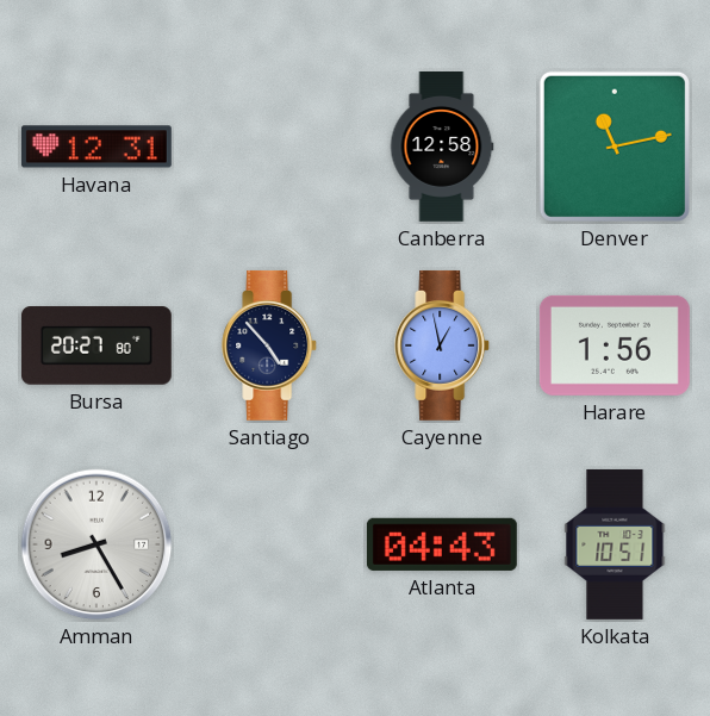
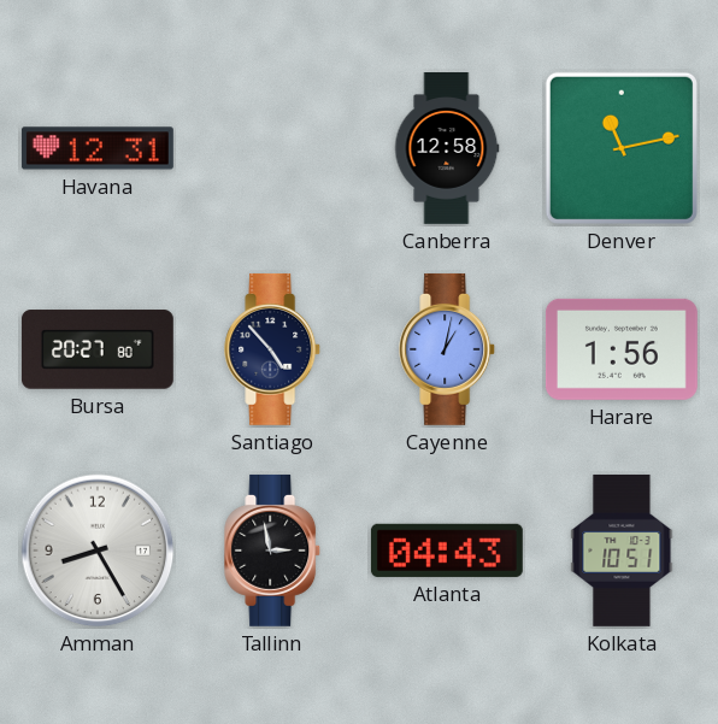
Cayenne: 12:58 -> 1:02 (448, 349)
Tallinn: none -> 2:58 (273, 551)
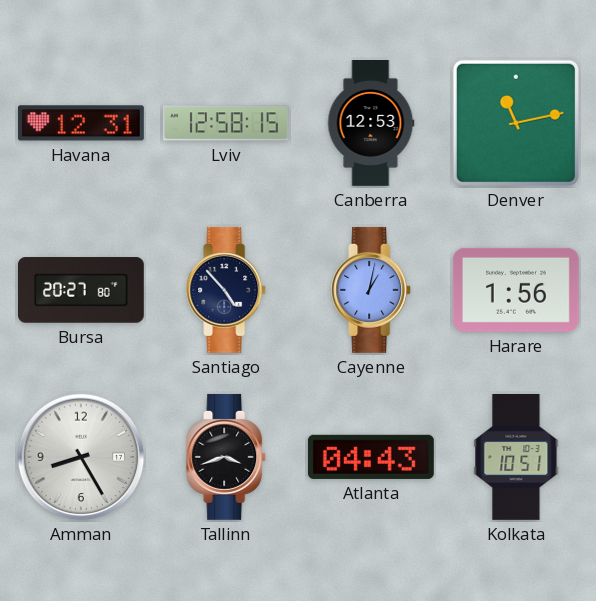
Lviv: none -> 12:58 (226, 123)
Canberra: 12:58 -> 12:53 (371, 124)
Tallinn: 2:58 -> 3:42 (227, 457)
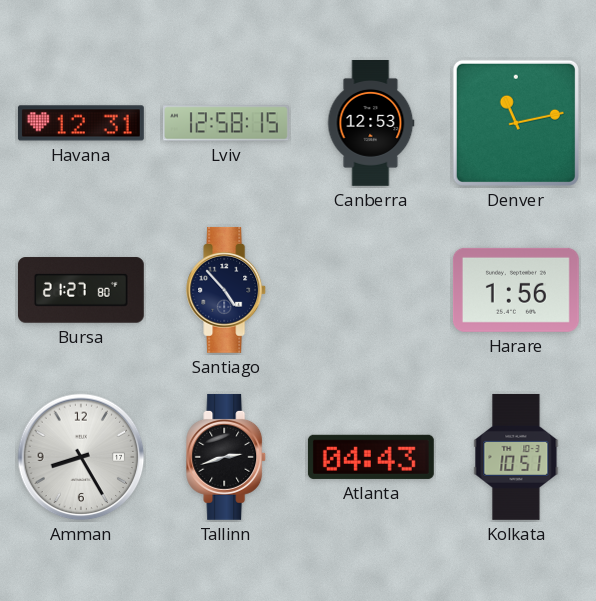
Bursa: 20:27 -> 21:27 (81, 290)
Cayenne: 1:02 -> none (372, 290)
Tallinn: 3:42 -> 2:42 (227, 457)
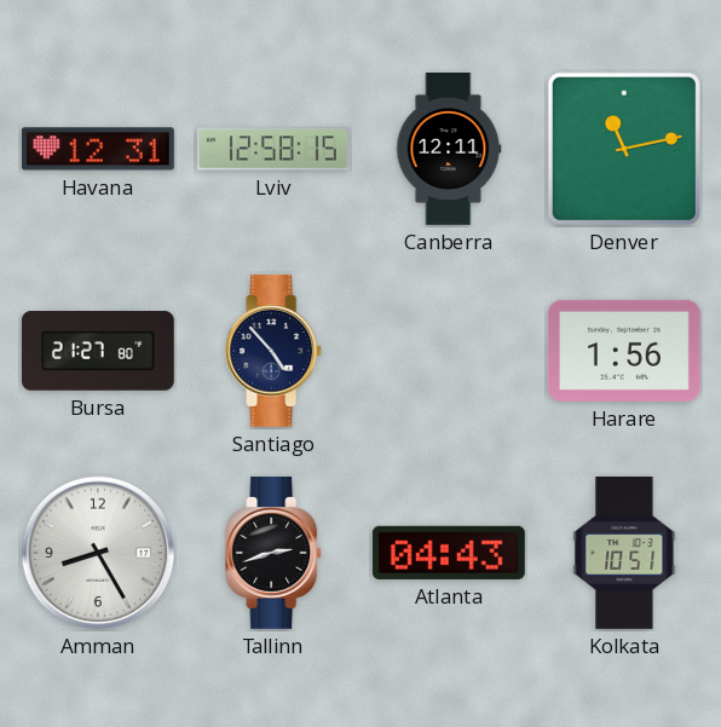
Canberra: 12:53 -> 12:11 (449, 150)
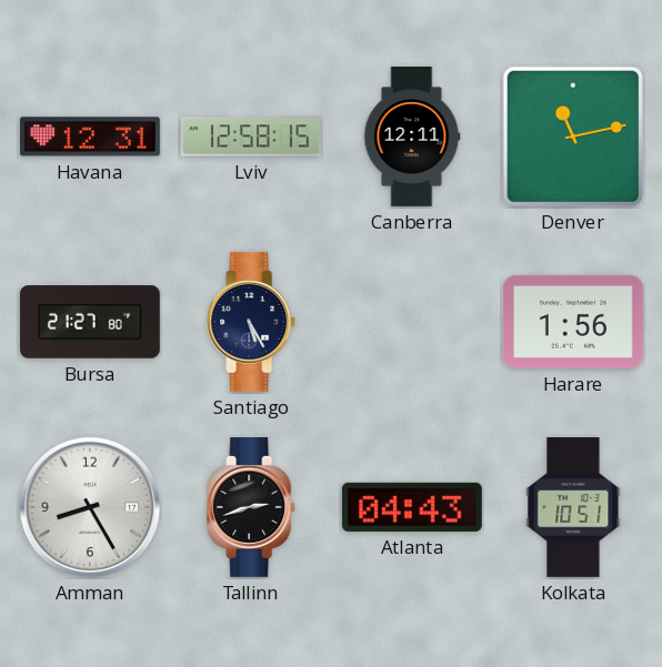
Santiago: 4:53 -> 5:25 (252, 322)
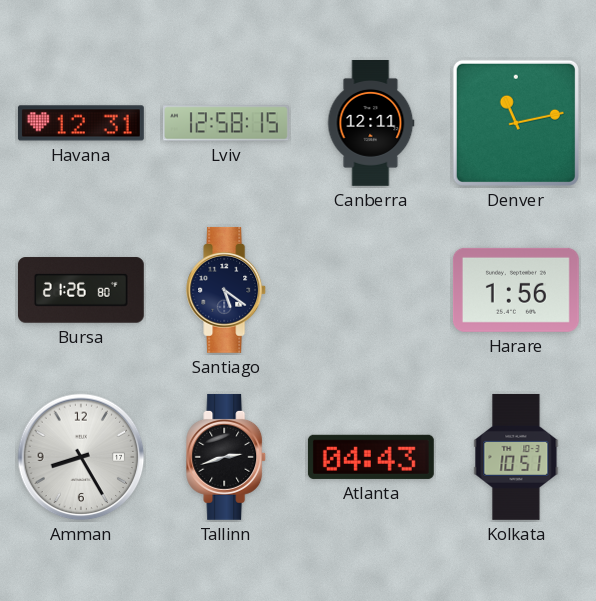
Bursa: 21:27 -> 21:26 (81, 290)
Santiago: 5:25 -> 5:21 (227, 290)
